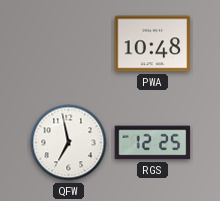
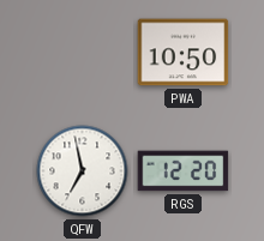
PWA: 10:48 -> 10:50 (184, 53)
RGS: 12:25 -> 12:20 (184, 171)
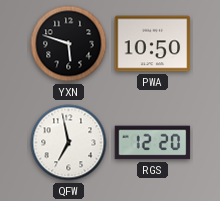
YXN: none -> 5:48 (69, 44)
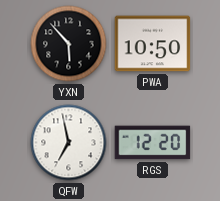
YXN: 5:48 -> 5:53 (69, 44)
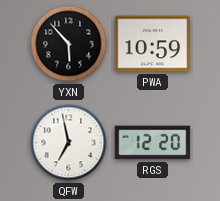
PWA: 10:50 -> 10:59 (153, 44)
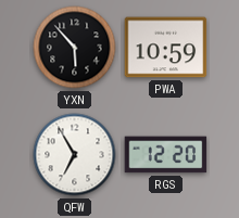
QFW: 6:58 -> 6:55 (75, 155)
